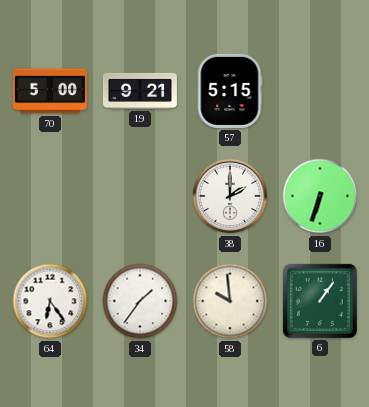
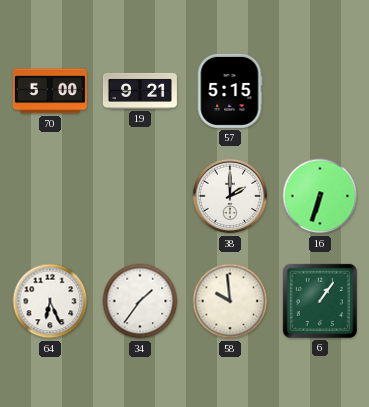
64: 6:24 -> 6:26 (50, 301)
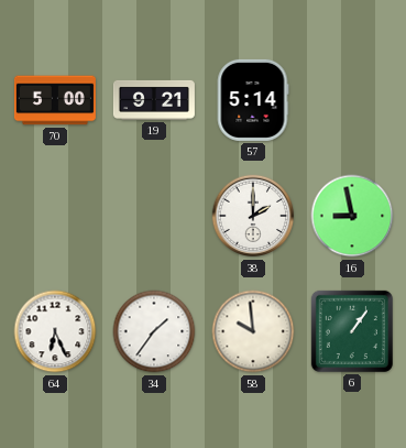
57: 5:15 -> 5:14 (253, 100)
16: 6:33 -> 8:58 (352, 216)
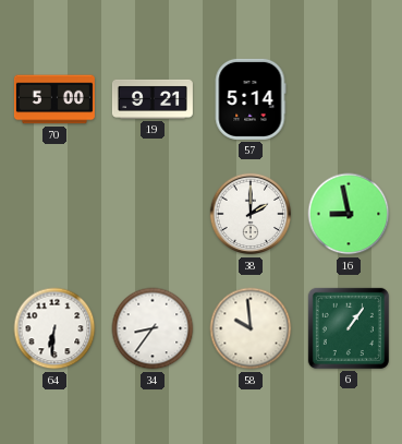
64: 6:26 -> 6:31 (54, 328)
34: 1:36 -> 8:36 (153, 328)
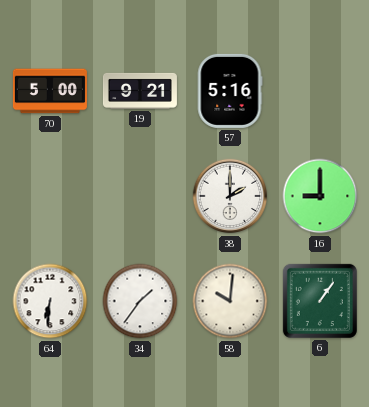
57: 5:14 -> 5:16 (230, 91)
16: 8:58 -> 9:00 (320, 196)
34: 8:36 -> 1:36 (140, 301)
58: 9:59 -> 10:01 (230, 301)
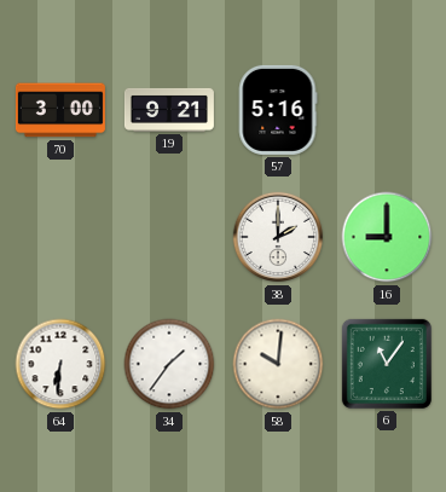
70: 5:00 -> 3:00 (60, 110)
6: 1:06 -> 11:06 (387, 364)
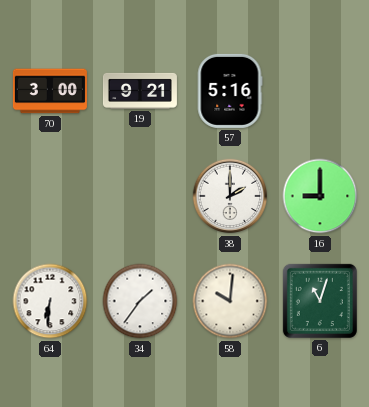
6: 11:06 -> 11:03 (320, 301)
